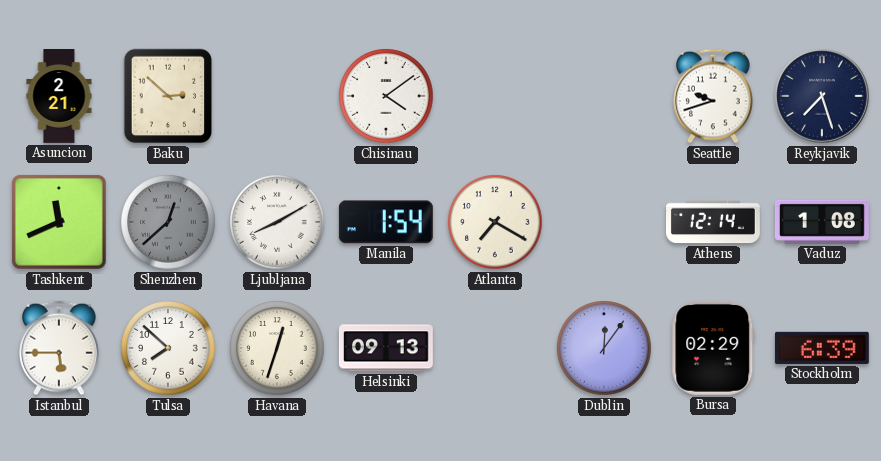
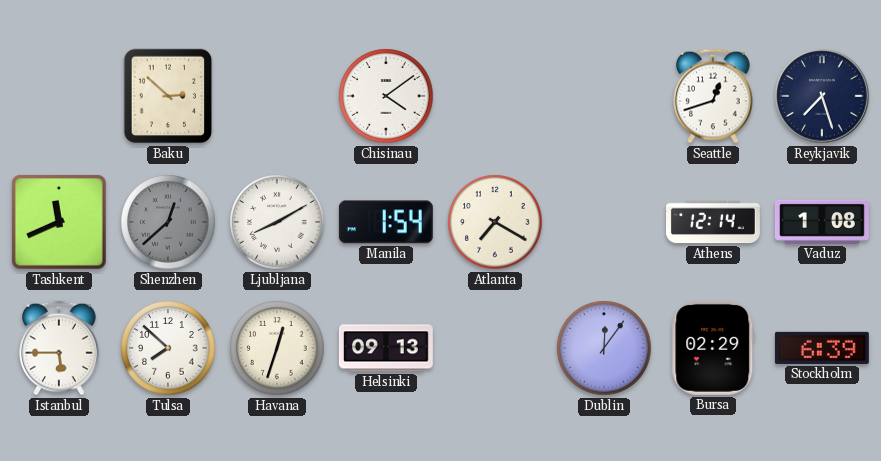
Asuncion: 2:21 -> none (59, 97)
Seattle: 9:42 -> 12:42 (713, 96)
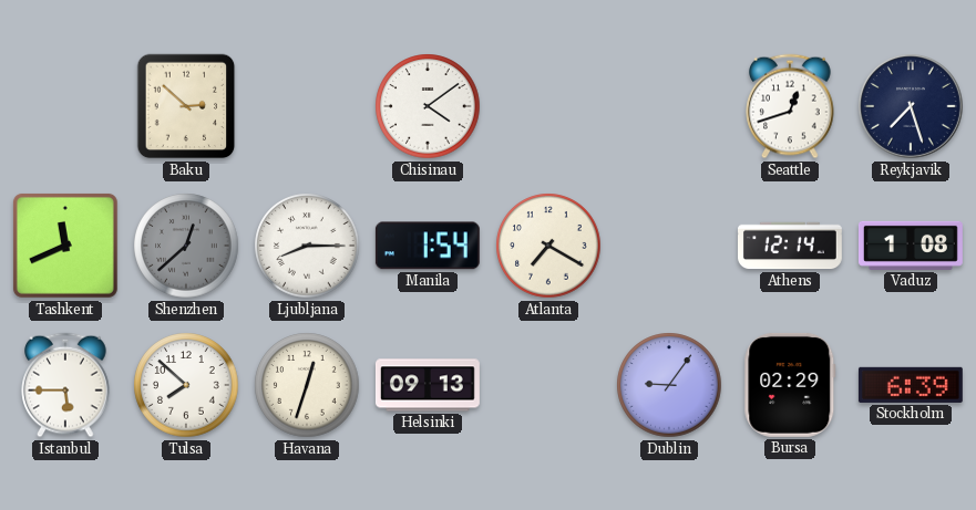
Ljubljana: 8:10 -> 8:15 (307, 246)
Dublin: 12:06 -> 9:06 (669, 385)
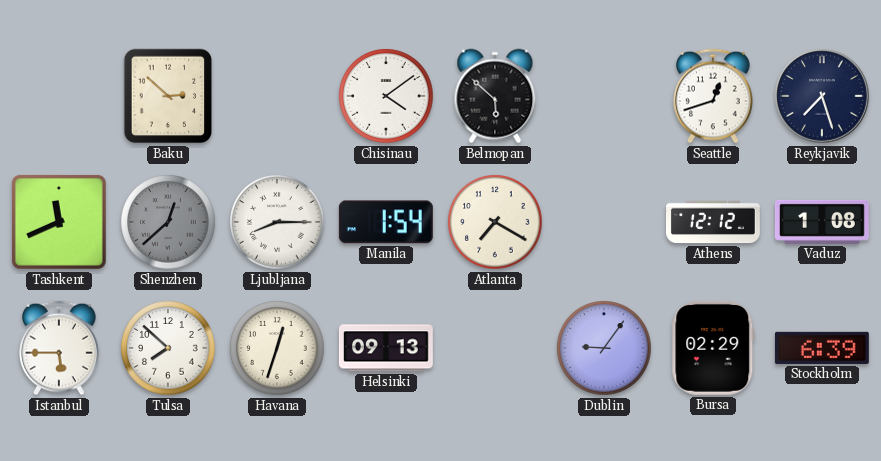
Belmopan: none -> 5:52 (495, 96)
Athens: 12:14 -> 12:12 (714, 222)
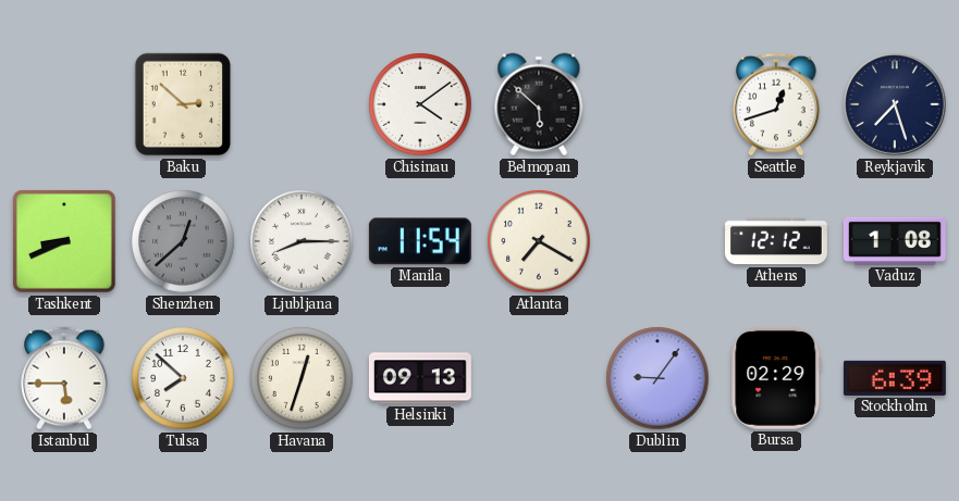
Tashkent: 11:41 -> 8:41 (64, 241)
Manila: 1:54 -> 11:54 (420, 241)
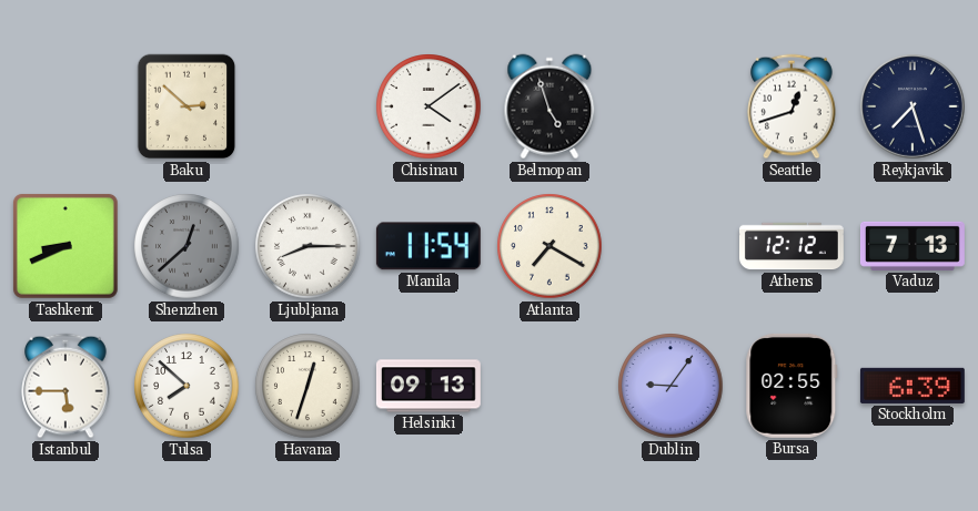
Belmopan: 5:52 -> 4:57 (550, 106)
Vaduz: 1:08 -> 7:13 (913, 246)
Bursa: 02:29 -> 02:55 (792, 386)
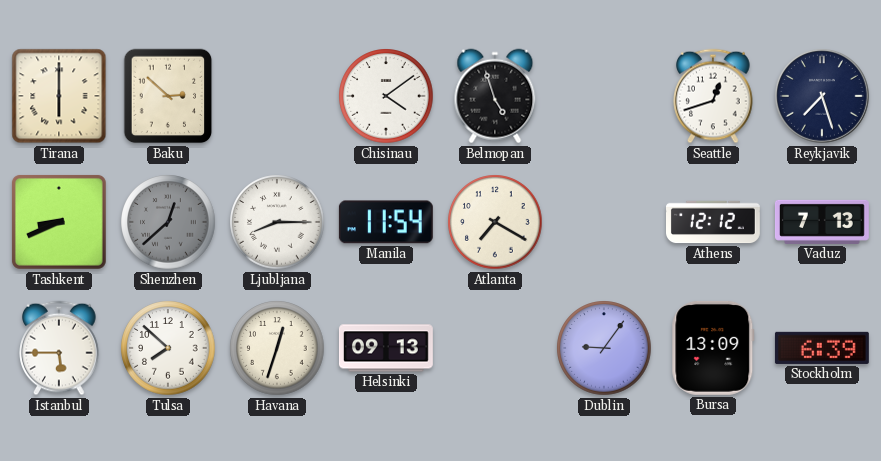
Tirana: none -> 6:00 (59, 96)
Bursa: 02:55 -> 13:09 (713, 348)
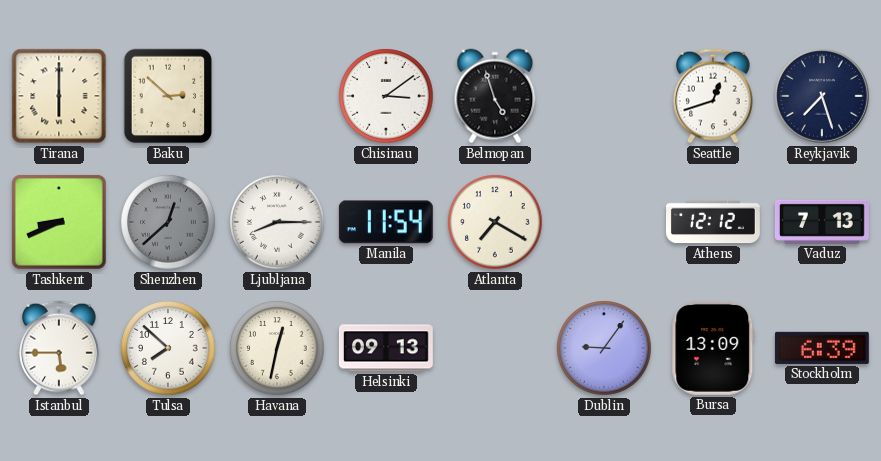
Chisinau: 4:09 -> 3:09 (386, 96)
Havana: 12:33 -> 12:32 (277, 348)
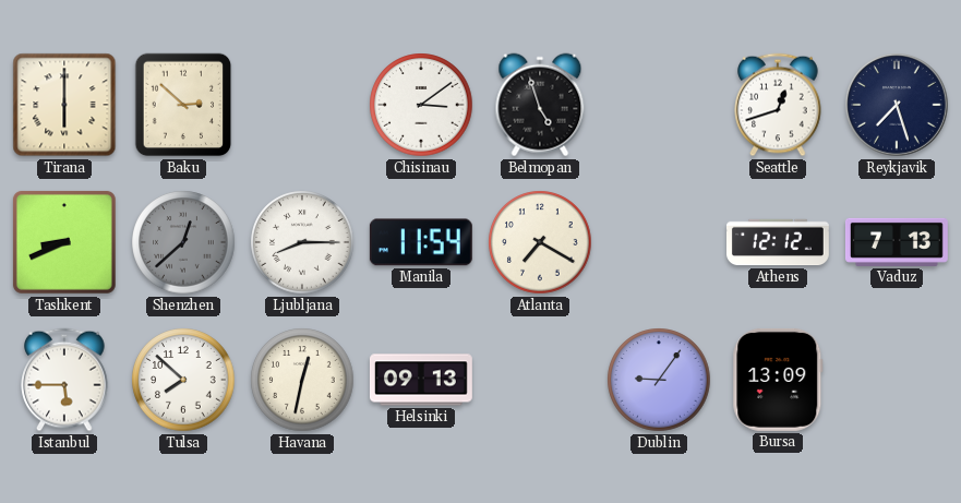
Stockholm: 6:39 -> none (822, 348)
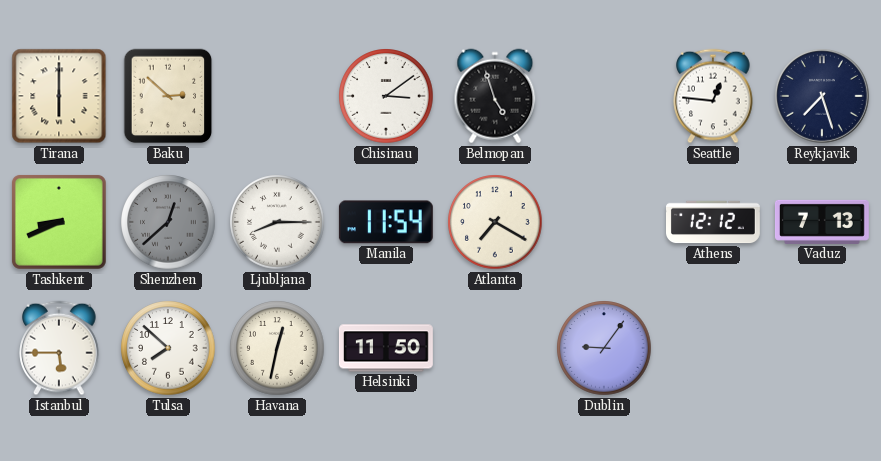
Seattle: 12:42 -> 12:46 (713, 96)
Helsinki: 09:13 -> 11:50 (386, 348)
Bursa: 13:09 -> none (778, 380)
